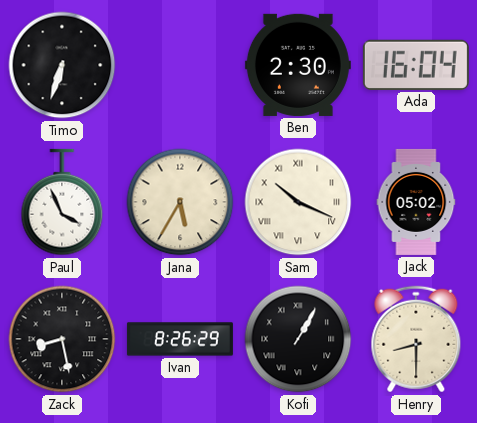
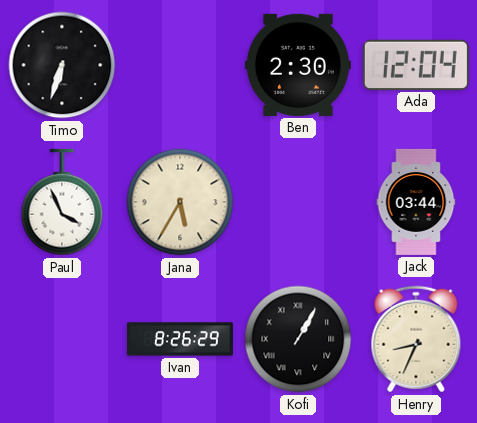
Ada: 16:04 -> 12:04 (416, 65)
Sam: 10:19 -> none (298, 202)
Jack: 05:02 -> 03:44 (416, 202)
Zack: 8:28 -> none (62, 339)
Henry: 8:30 -> 8:34 (416, 339)
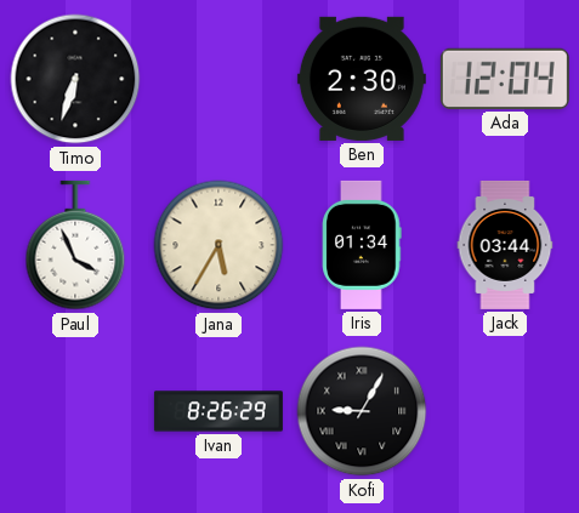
Iris: none -> 01:34 (362, 245)
Kofi: 1:05 -> 9:05 (362, 411)
Henry: 8:34 -> none (416, 339)
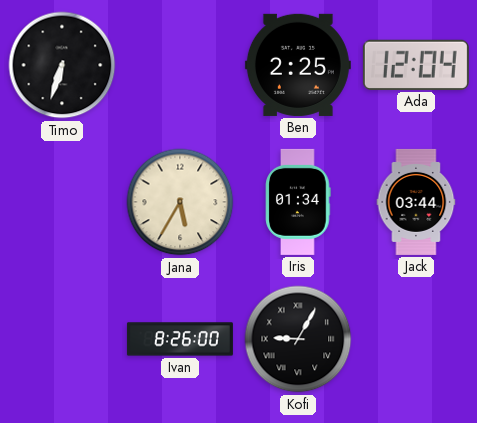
Ben: 2:30 -> 2:25 (298, 65)
Paul: 3:56 -> none (75, 245)
Ivan: 8:26:29 -> 8:26:00 (180, 339)
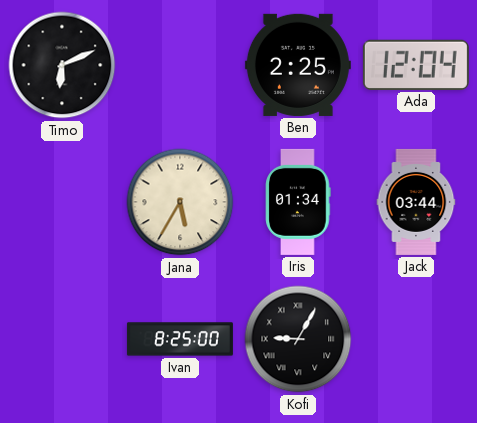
Timo: 6:33 -> 6:11 (62, 65)
Ivan: 8:26 -> 8:25 (180, 339)
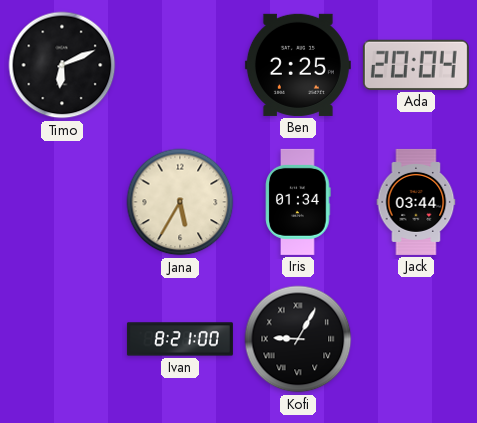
Ada: 12:04 -> 20:04 (416, 65)
Ivan: 8:25 -> 8:21 (180, 339)
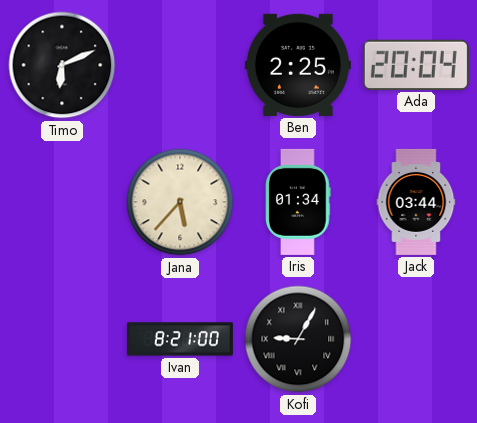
Jana: 5:35 -> 5:37 (180, 202)
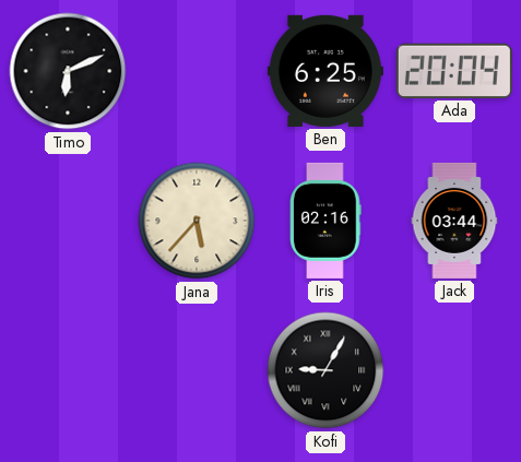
Ben: 2:25 -> 6:25 (325, 71)
Iris: 01:34 -> 02:16 (325, 221)
Ivan: 8:21 -> none (180, 339)
